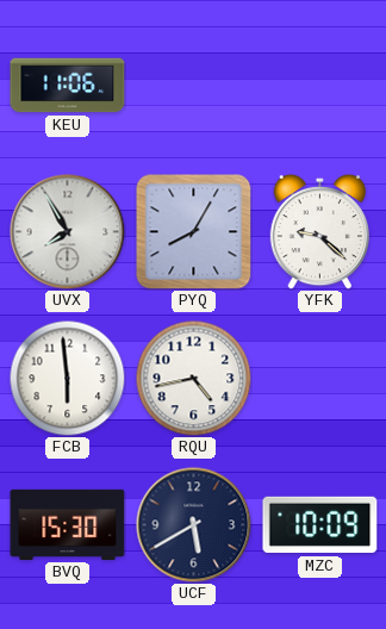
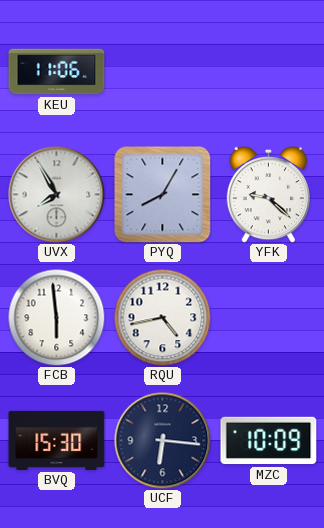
UCF: 5:40 -> 6:16 (163, 441)
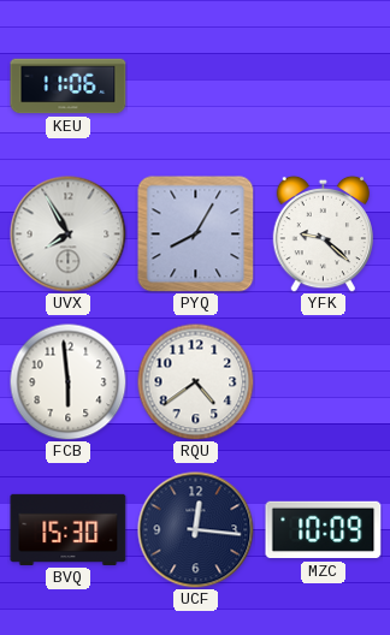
RQU: 4:43 -> 4:39 (195, 381)
UCF: 6:16 -> 12:16 (196, 530)
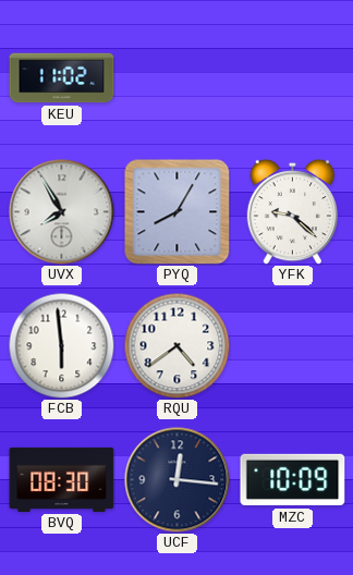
KEU: 11:06 -> 11:02 (62, 78)
BVQ: 15:30 -> 08:30 (62, 479)
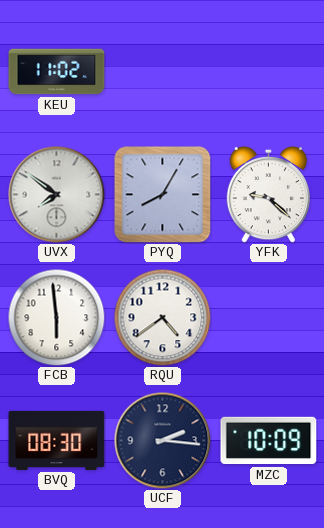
UVX: 7:55 -> 7:51 (57, 195)
UCF: 12:16 -> 2:16 (163, 441)
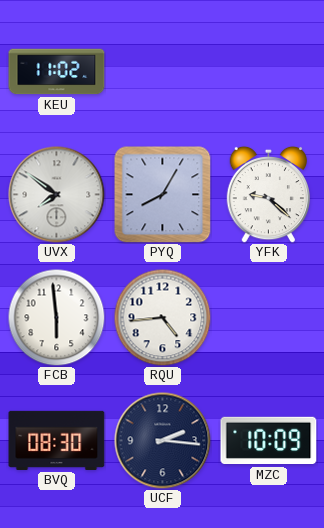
RQU: 4:39 -> 4:44 (162, 317)
